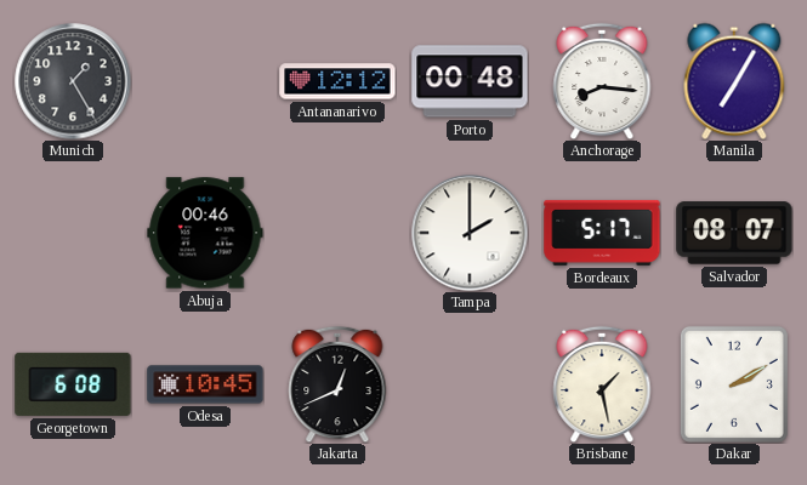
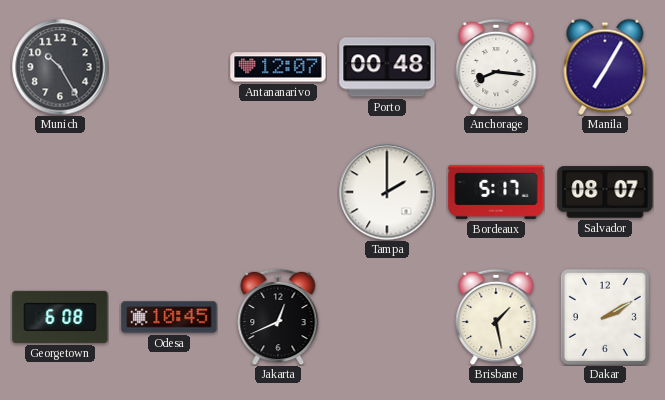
Munich: 1:25 -> 10:25 (60, 67)
Antananarivo: 12:12 -> 12:07 (278, 67)
Abuja: 00:46 -> none (205, 233)
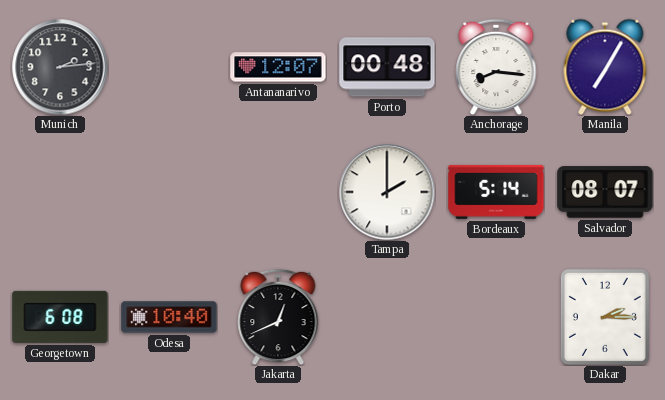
Munich: 10:25 -> 2:14 (60, 67)
Bordeaux: 5:17 -> 5:14 (496, 192)
Odesa: 10:45 -> 10:40 (169, 317)
Brisbane: 1:28 -> none (496, 317)
Dakar: 2:10 -> 2:15 (605, 317)
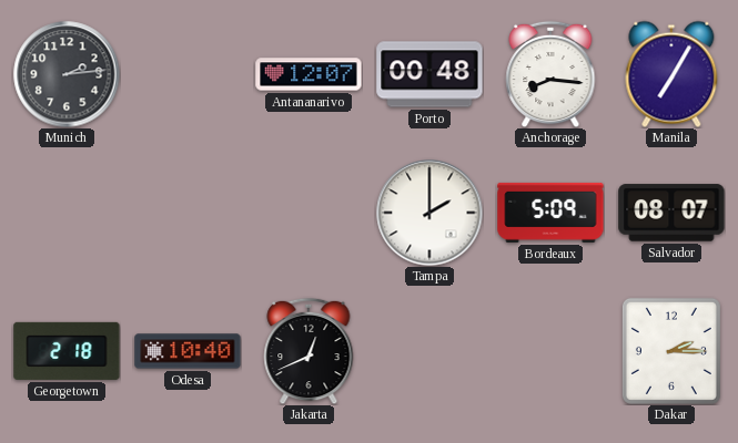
Bordeaux: 5:14 -> 5:09 (550, 213)
Georgetown: 6:08 -> 2:18 (67, 351)
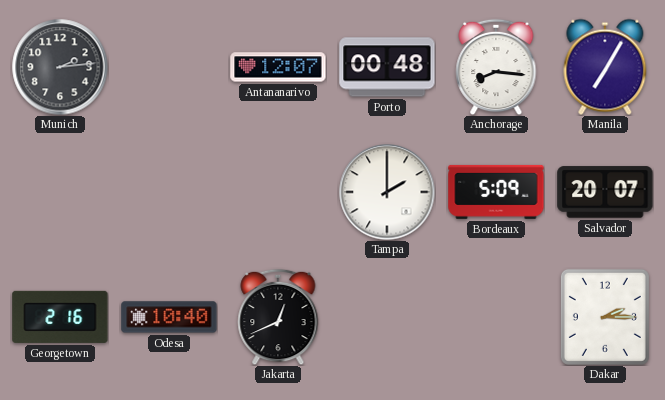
Salvador: 08:07 -> 20:07 (605, 192)
Georgetown: 2:18 -> 2:16 (60, 317)
